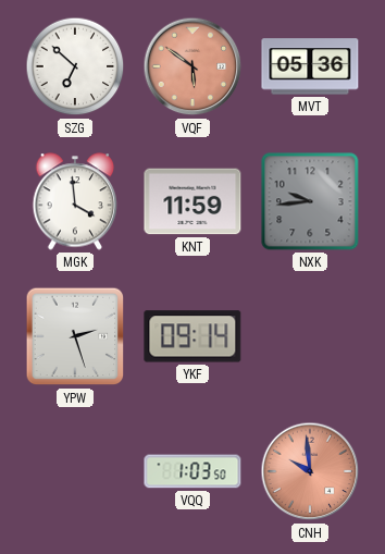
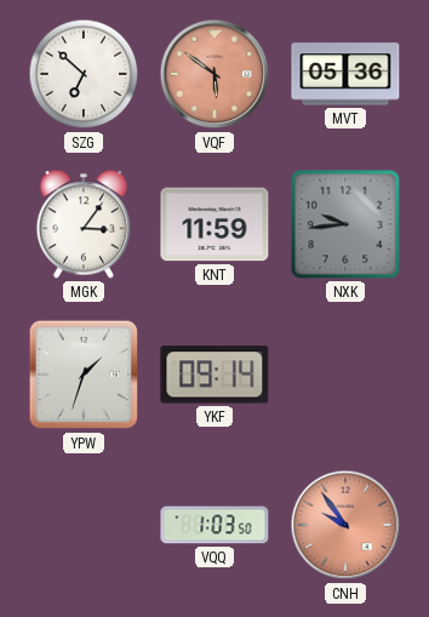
MGK: 3:59 -> 3:06 (84, 224)
YPW: 2:27 -> 1:33 (84, 375)
CNH: 9:59 -> 9:54 (345, 525)
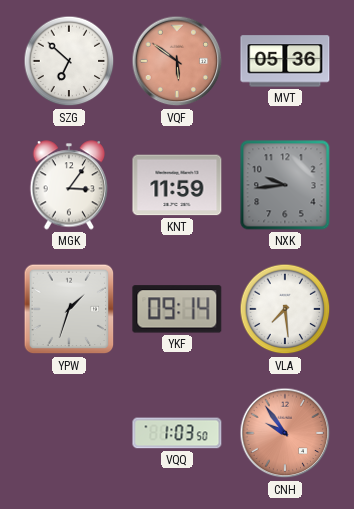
VLA: none -> 7:29 (285, 309)
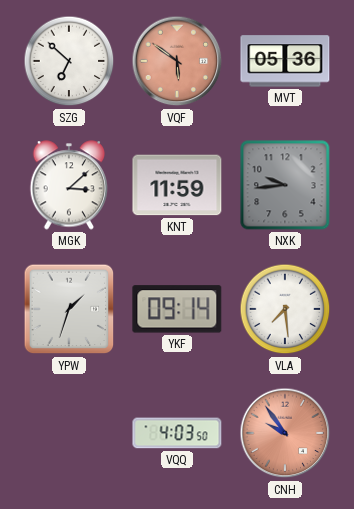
MGK: 3:06 -> 3:08 (69, 185)
VQQ: 1:03 -> 4:03 (177, 433)
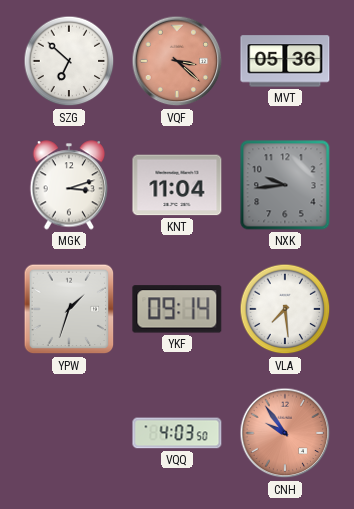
VQF: 5:51 -> 3:22 (177, 61)
MGK: 3:08 -> 3:12 (69, 185)
KNT: 11:59 -> 11:04 (177, 185)
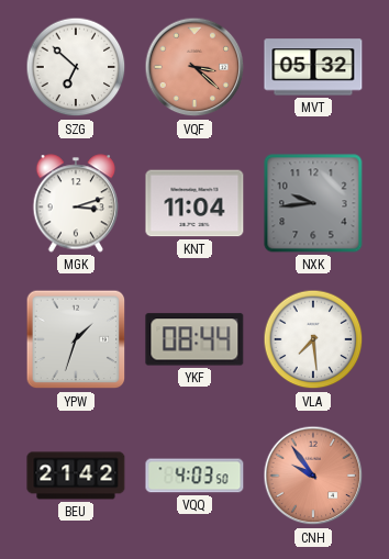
MVT: 05:36 -> 05:32 (313, 67)
YKF: 09:14 -> 08:44 (194, 339)
BEU: none -> 21:42 (76, 476)
